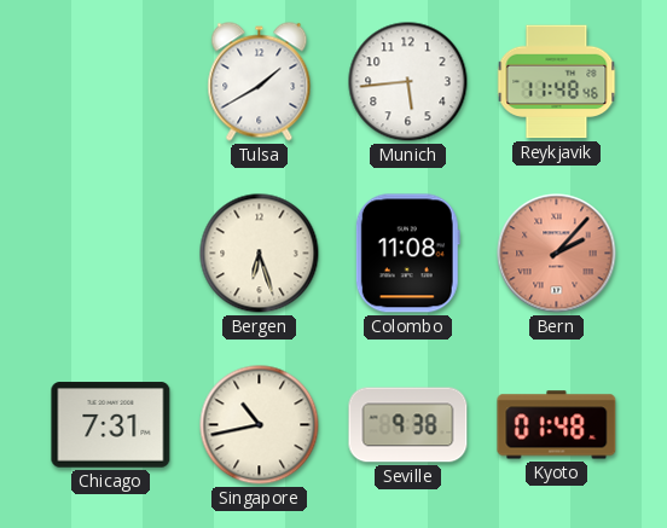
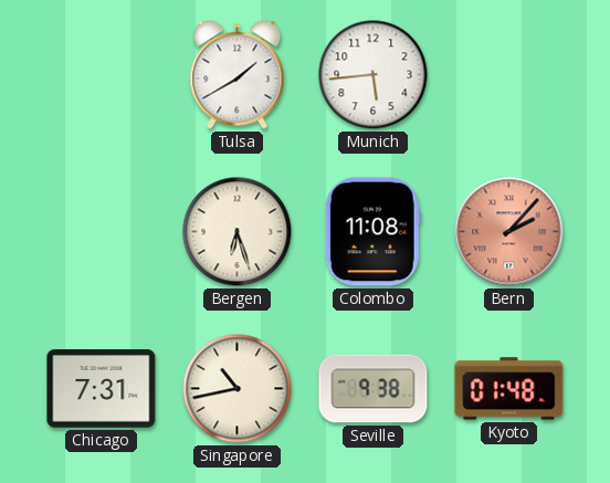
Reykjavik: 11:48 -> none (557, 82)
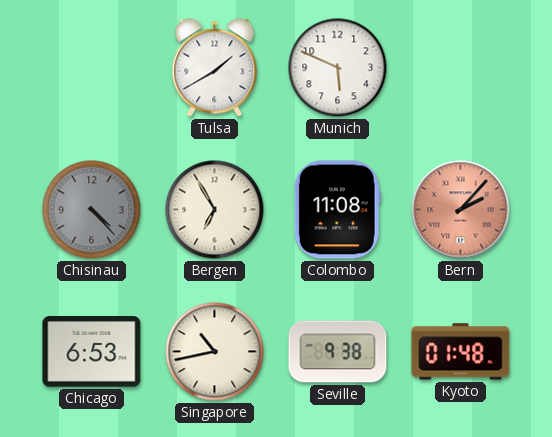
Munich: 5:44 -> 5:49 (338, 68)
Chisinau: none -> 4:23 (92, 210)
Bergen: 6:27 -> 6:55 (215, 210)
Chicago: 7:31 -> 6:53 (92, 352)
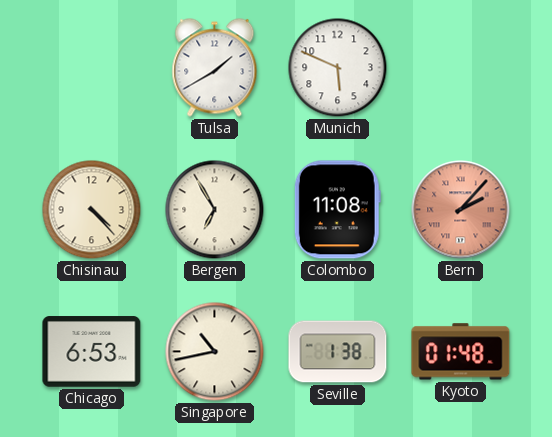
Chisinau dial: grey -> cream (92, 210)
Seville: 9:38 -> 1:38 (338, 352)
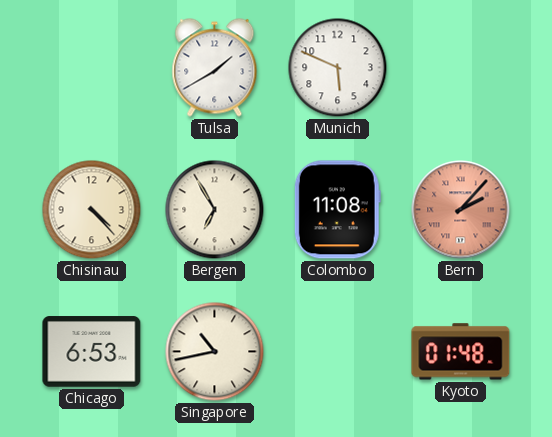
Seville: 1:38 -> none (338, 352)
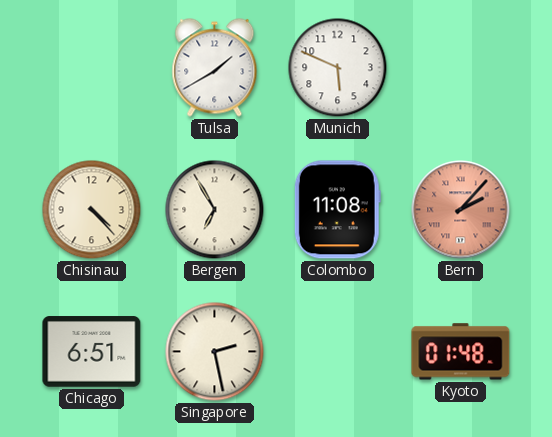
Chicago: 6:53 -> 6:51 (92, 352)
Singapore: 10:43 -> 2:28 (215, 352)
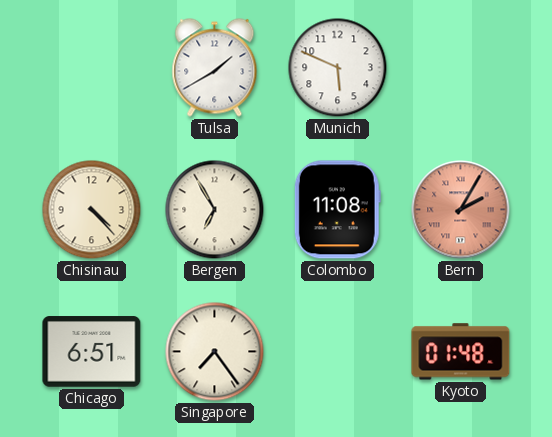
Bern: 2:07 -> 2:05 (461, 210)
Singapore: 2:28 -> 7:24 (215, 352)
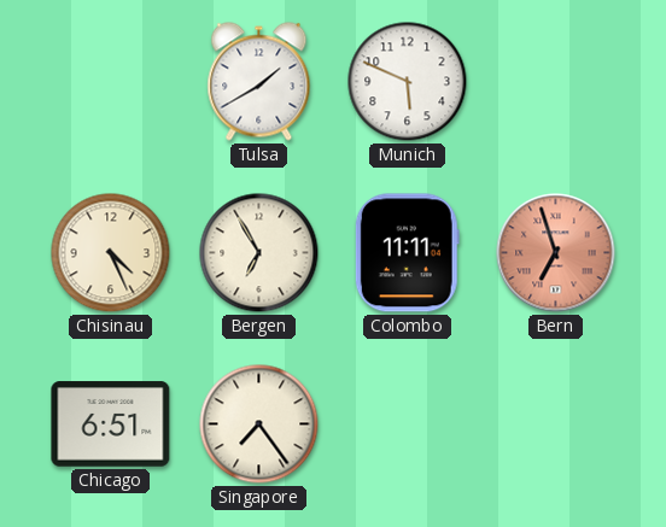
Chisinau: 4:23 -> 4:26 (111, 253)
Colombo: 11:08 -> 11:11 (407, 253)
Bern: 2:05 -> 6:57 (556, 253)
Kyoto: 01:48 -> none (461, 352)
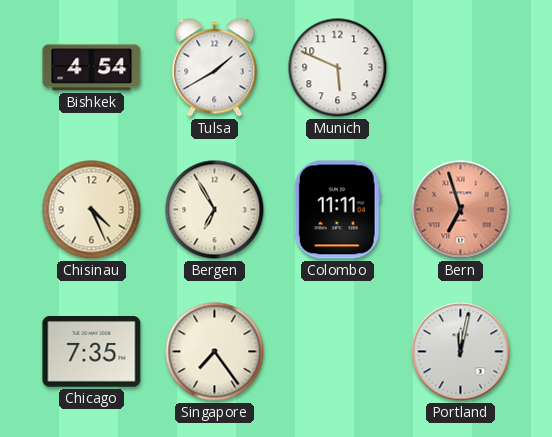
Bishkek: none -> 4:54 (92, 68)
Chicago: 6:51 -> 7:35 (92, 352)
Portland: none -> 12:02 (461, 352)
